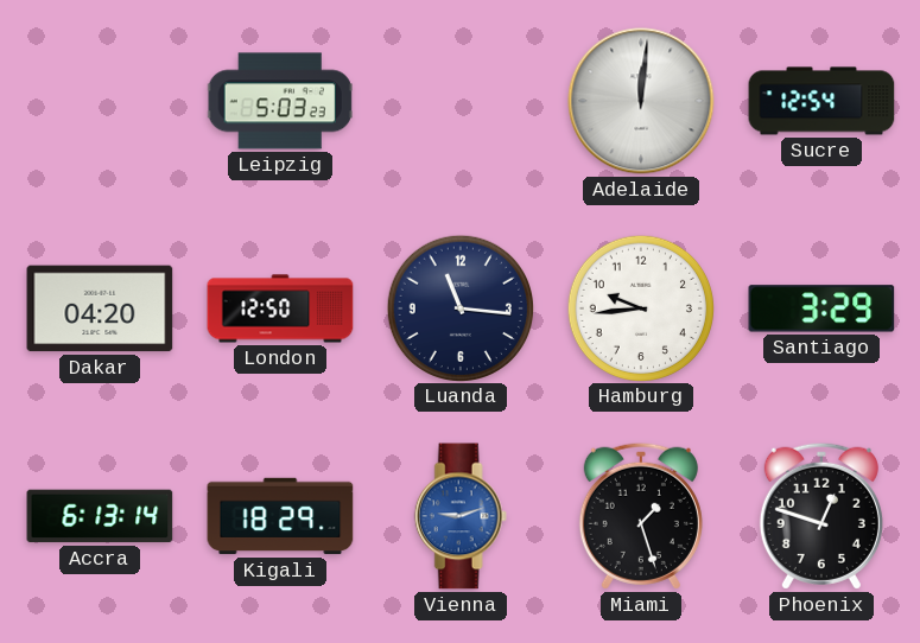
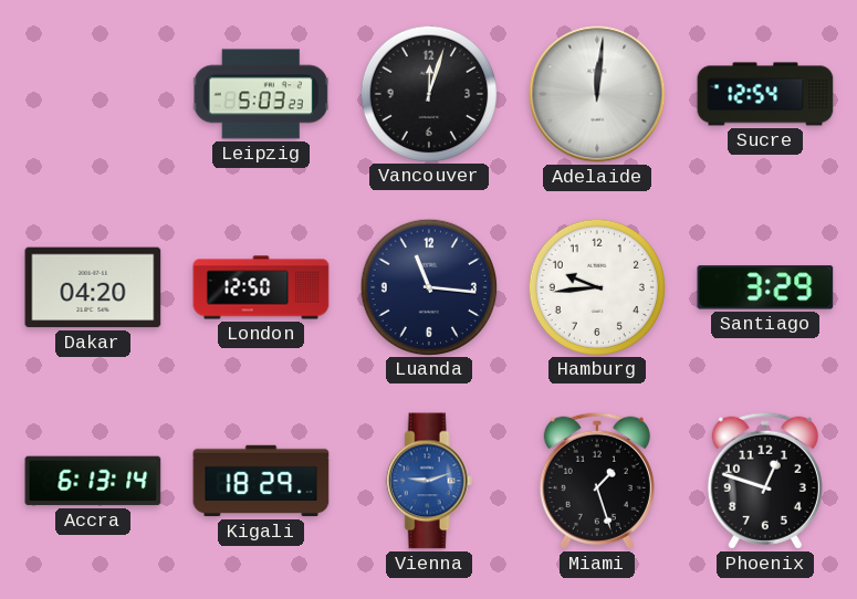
Vancouver: none -> 12:03 (428, 93)
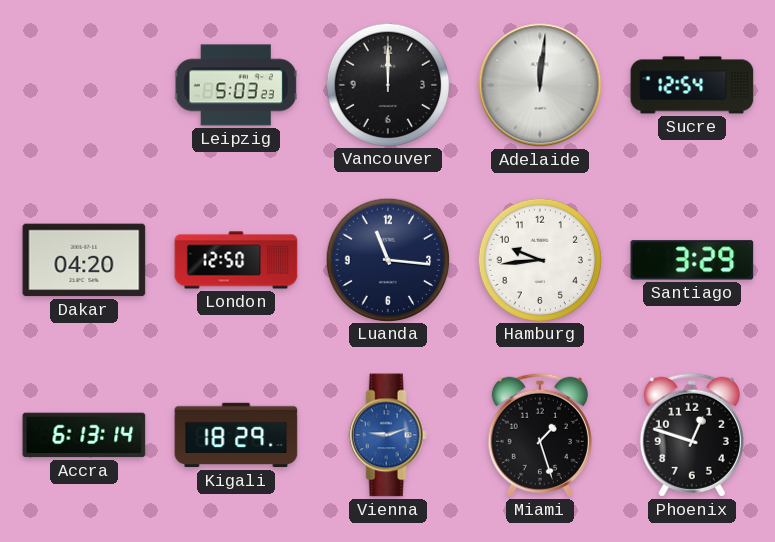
Vancouver: 12:03 -> 12:00 (387, 84)
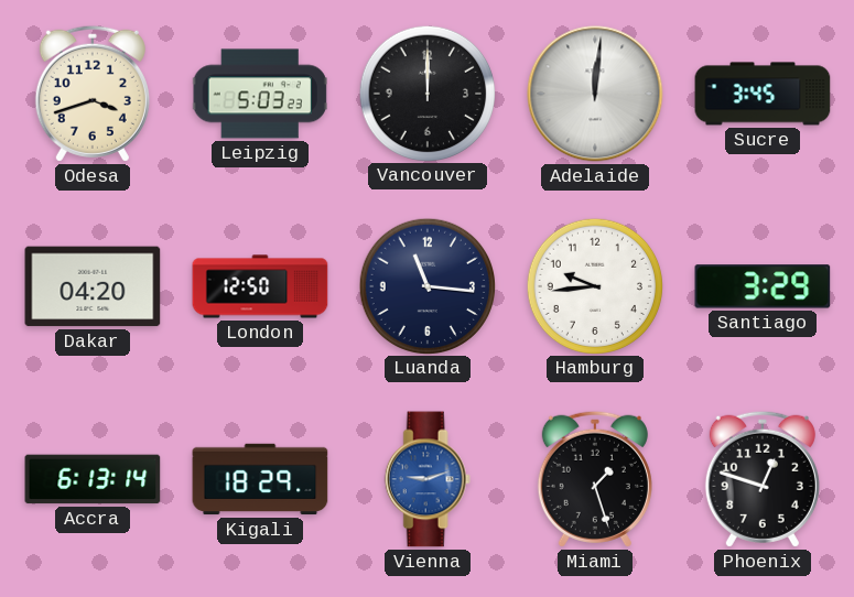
Odesa: none -> 3:42 (93, 94)
Sucre: 12:54 -> 3:45 (763, 94)
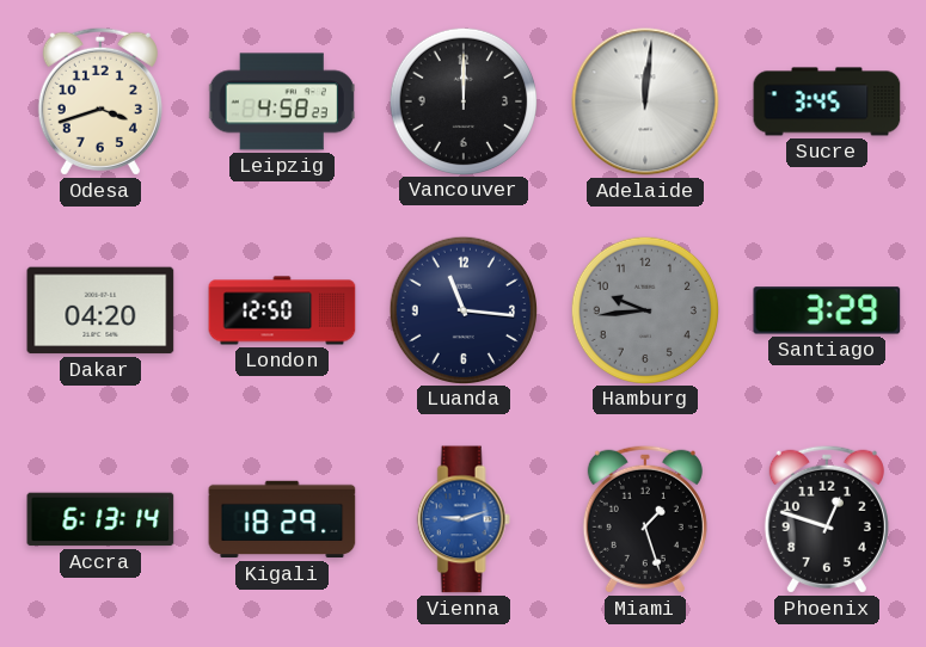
Leipzig: 5:03 -> 4:58 (282, 101)
Hamburg dial: white -> grey (644, 309)
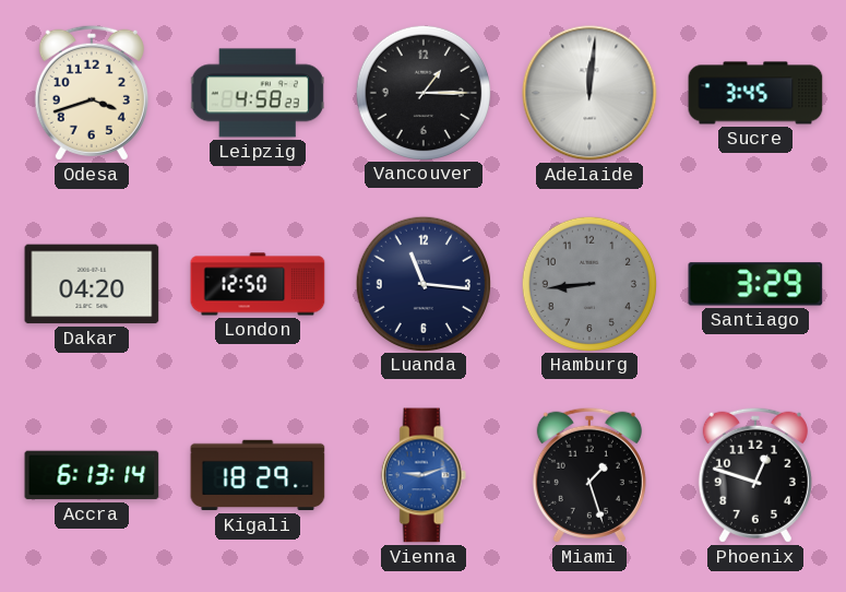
Vancouver: 12:00 -> 1:15 (422, 92)
Hamburg: 9:44 -> 8:44 (588, 283)
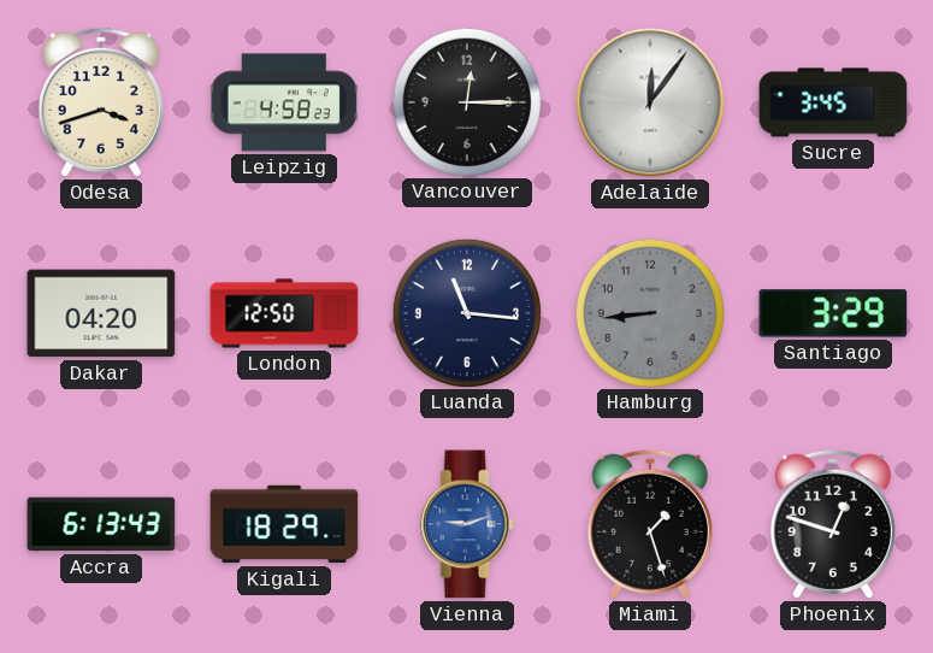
Vancouver: 1:15 -> 12:15 (466, 101)
Adelaide: 12:01 -> 12:06 (650, 102)
Accra: 6:13:14 -> 6:13:43 (101, 524)
